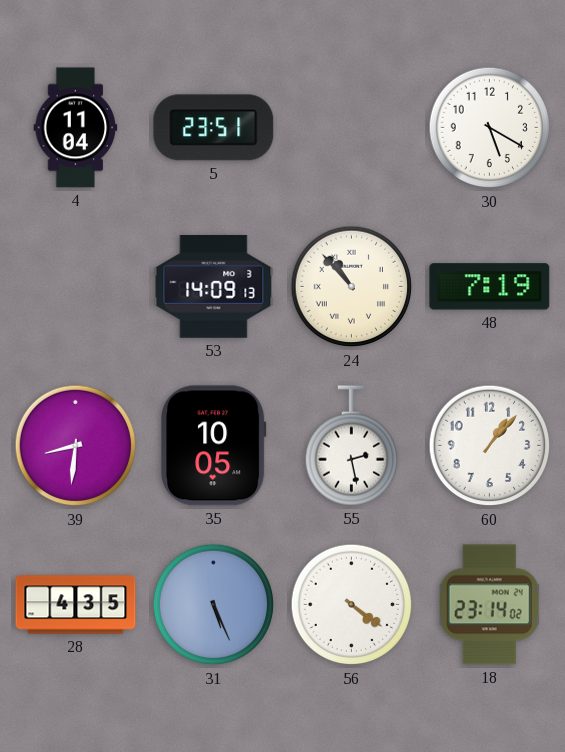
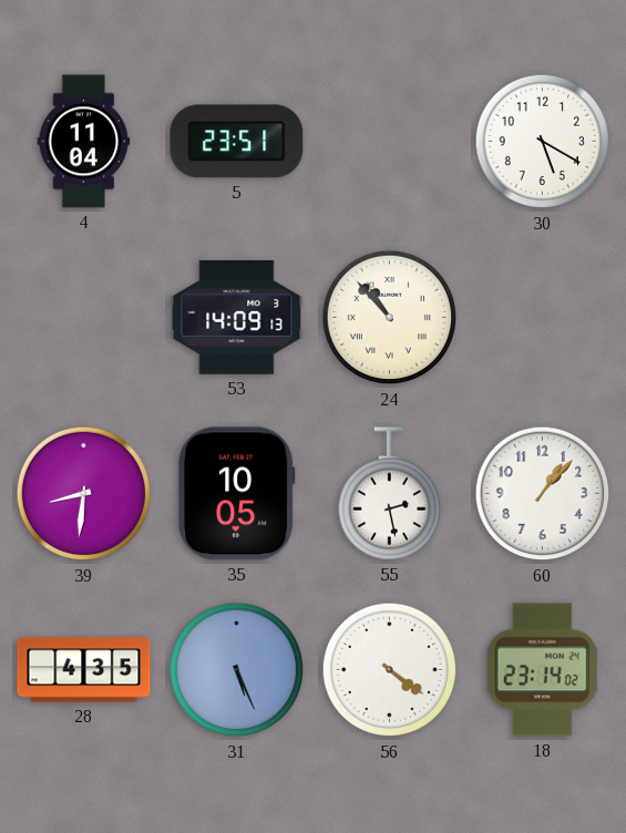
48: 7:19 -> none (490, 287)
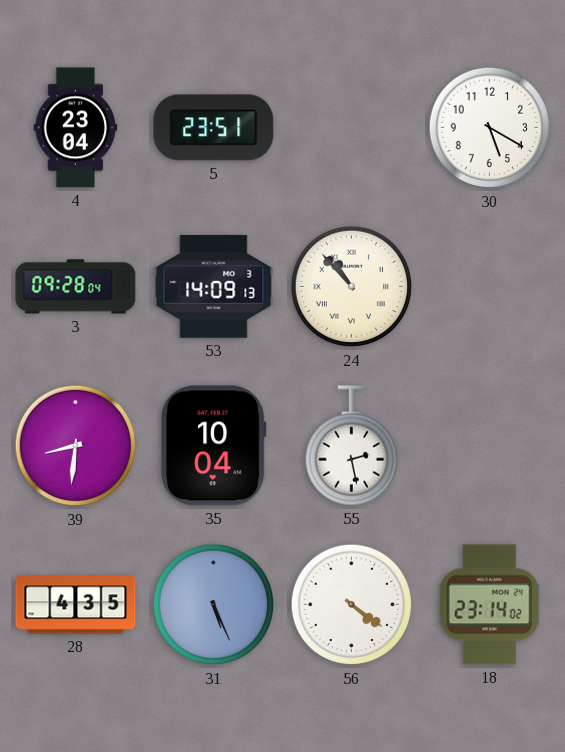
4: 11:04 -> 23:04 (76, 128)
3: none -> 09:28 (76, 287)
35: 10:05 -> 10:04 (214, 446)
60: 1:07 -> none (543, 494)
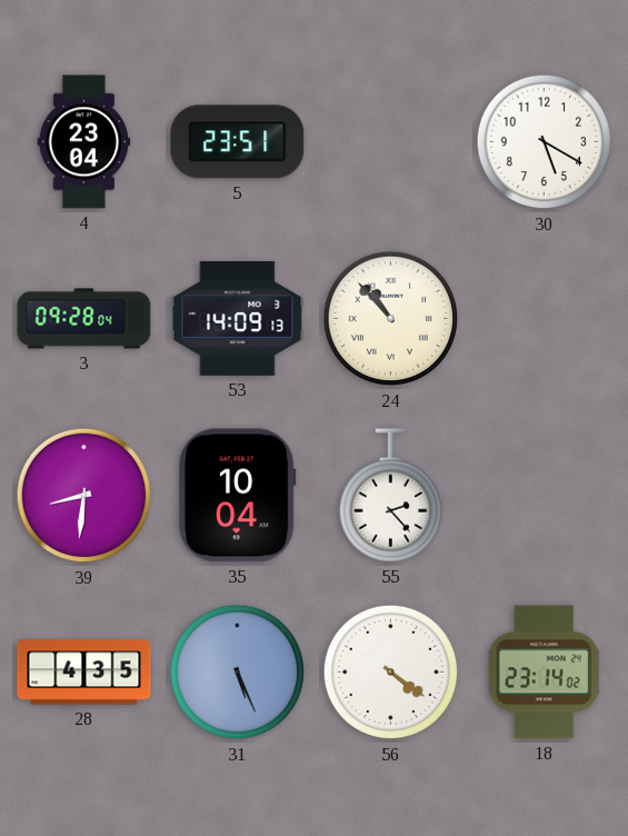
55: 2:28 -> 2:23 (390, 496)
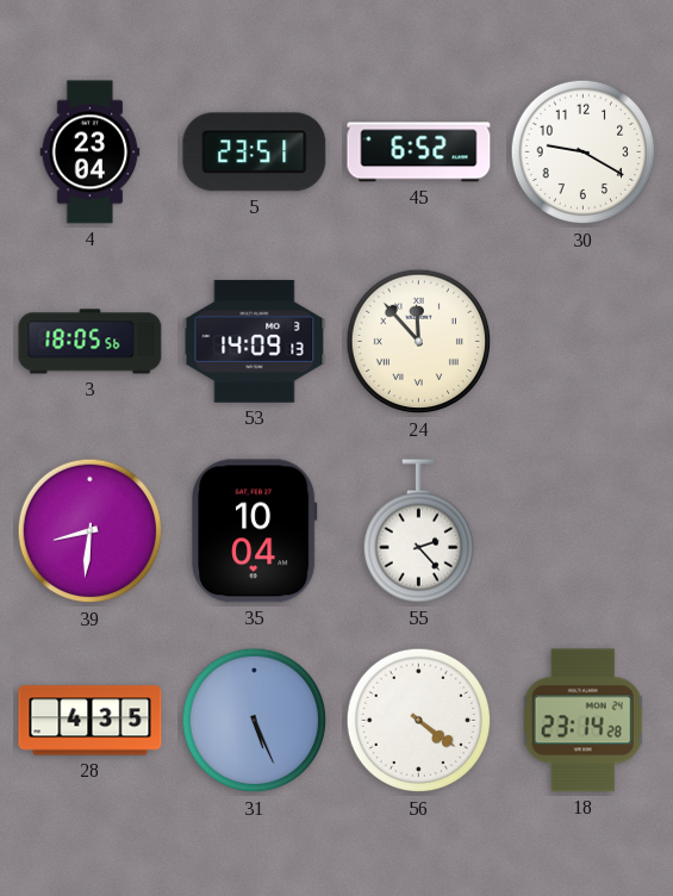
45: none -> 6:52 (419, 153)
30: 5:20 -> 9:20 (584, 153)
3: 09:28 -> 18:05 (91, 342)
24: 10:53 -> 11:53 (419, 342)
18: 23:14:02 -> 23:14:28 (582, 721)
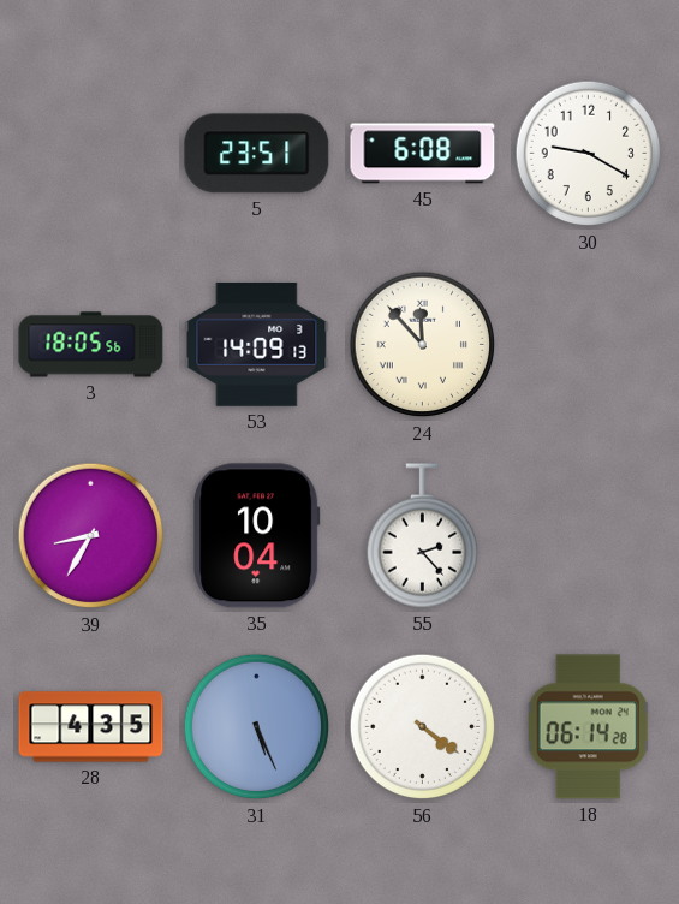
4: 23:04 -> none (91, 153)
45: 6:52 -> 6:08 (423, 154)
39: 8:31 -> 8:35 (91, 536)
18: 23:14 -> 06:14 (588, 727)
